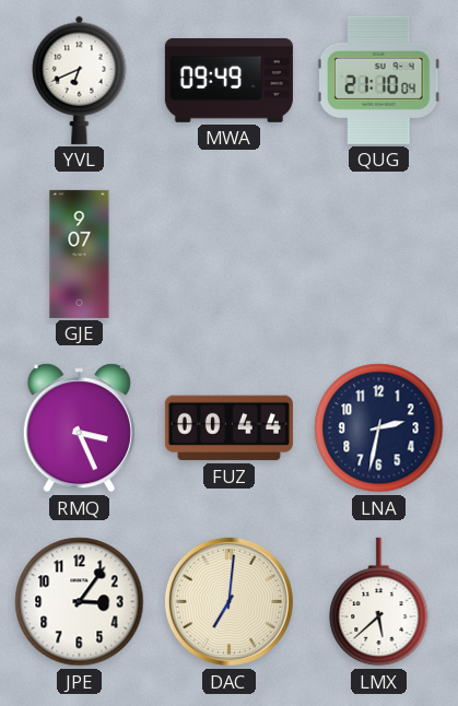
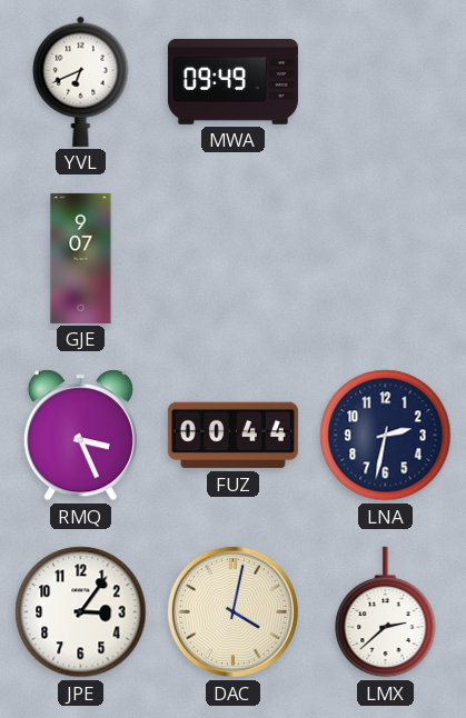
QUG: 21:10 -> none (378, 80)
DAC: 7:01 -> 4:02 (232, 611)
LMX: 5:38 -> 2:38 (386, 612)
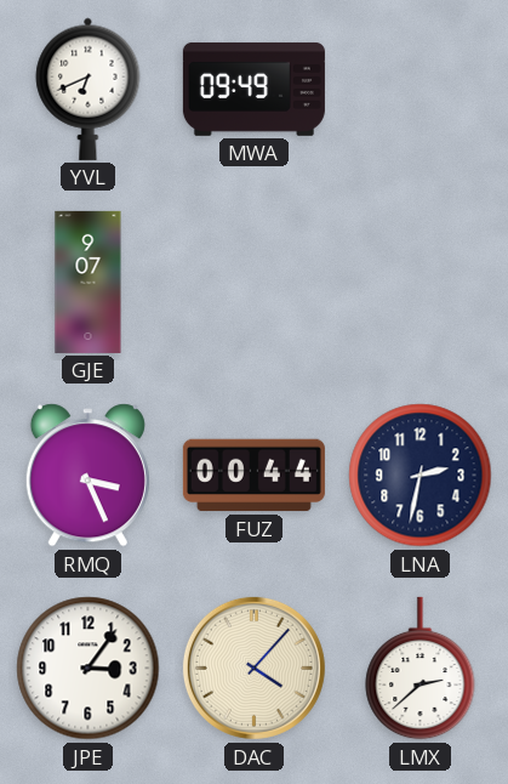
DAC: 4:02 -> 4:07 (253, 667)
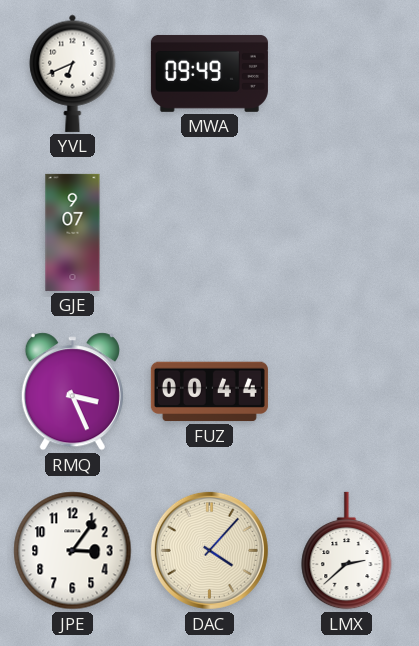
LNA: 2:32 -> none (421, 476)
